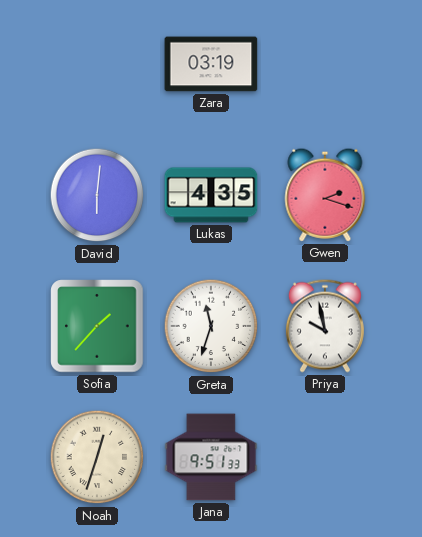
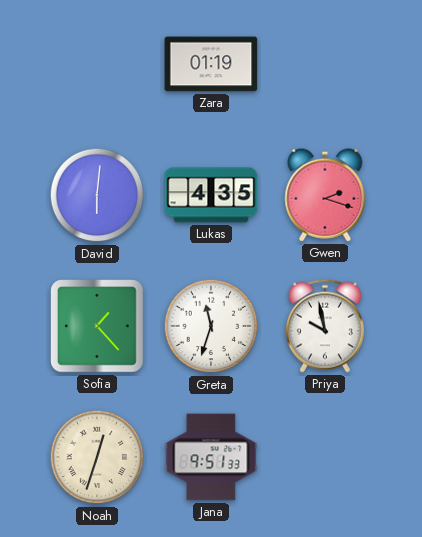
Zara: 03:19 -> 01:19 (211, 64)
Sofia: 1:37 -> 1:23 (97, 326)
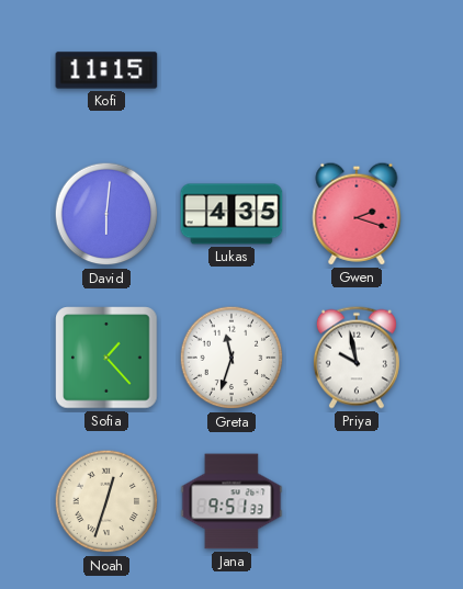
Kofi: none -> 11:15 (106, 70)
Zara: 01:19 -> none (211, 64)
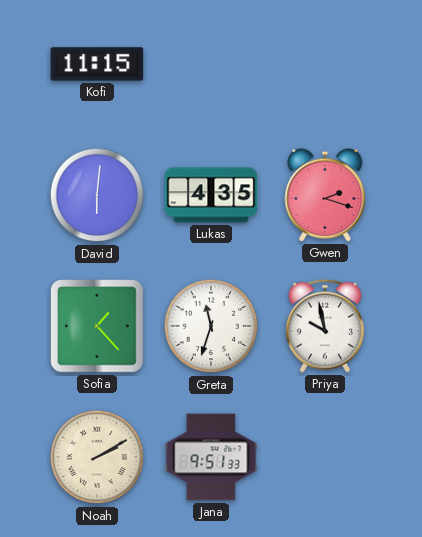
Noah: 12:33 -> 2:10 (97, 457)
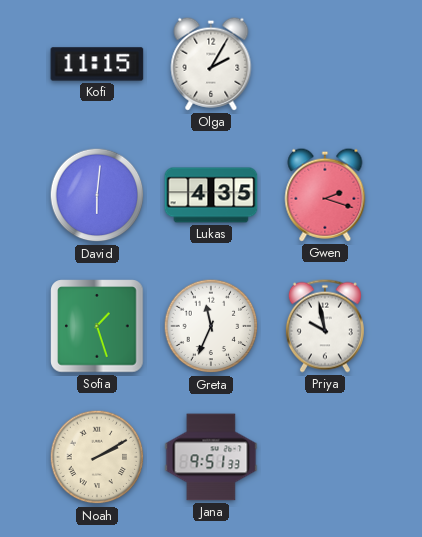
Olga: none -> 2:05 (211, 64)
Sofia: 1:23 -> 1:27 (97, 326)
Greta: 11:33 -> 11:34 (211, 326)
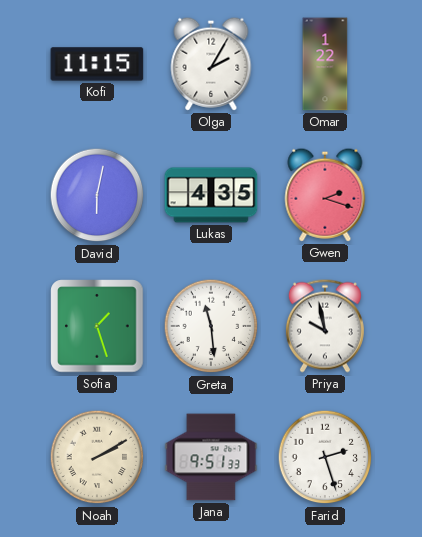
Omar: none -> 1:22 (325, 64)
David: 6:01 -> 6:02 (97, 195)
Greta: 11:34 -> 11:29 (211, 326)
Farid: none -> 2:27 (325, 457)
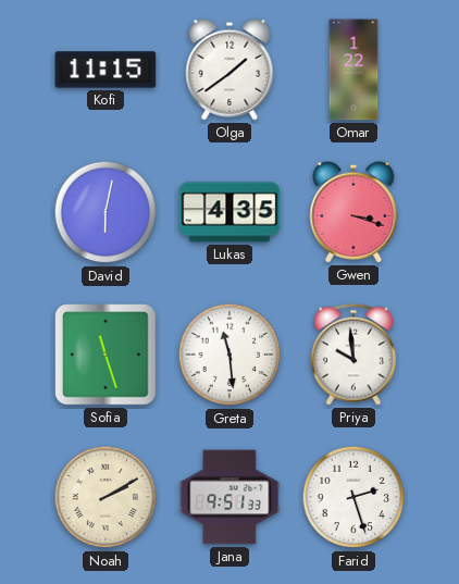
Olga: 2:05 -> 1:39 (230, 70)
Gwen: 2:18 -> 3:18 (353, 212)
Sofia: 1:27 -> 11:27 (106, 355)
Priya: 9:58 -> 9:59 (353, 355)
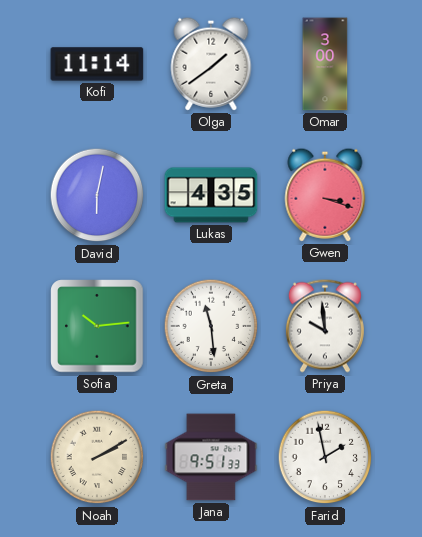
Kofi: 11:15 -> 11:14 (97, 64)
Omar: 1:22 -> 3:00 (325, 64)
Sofia: 11:27 -> 10:14 (97, 326)
Farid: 2:27 -> 1:58 (325, 457)
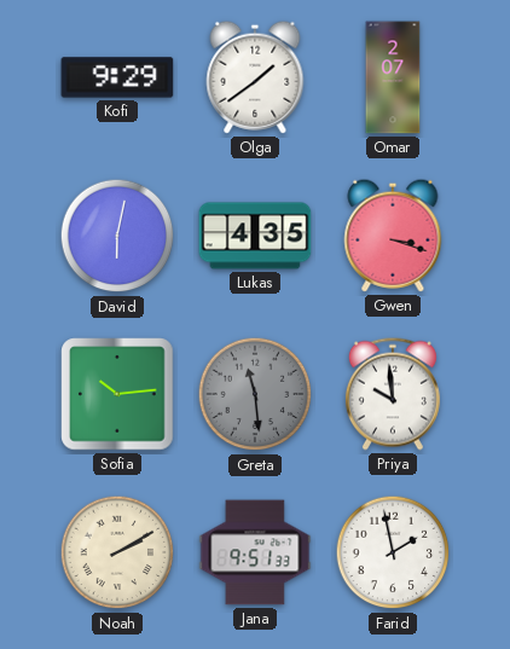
Kofi: 11:14 -> 9:29 (117, 77)
Omar: 3:00 -> 2:07 (393, 77)
Greta dial: white -> grey (255, 394)
